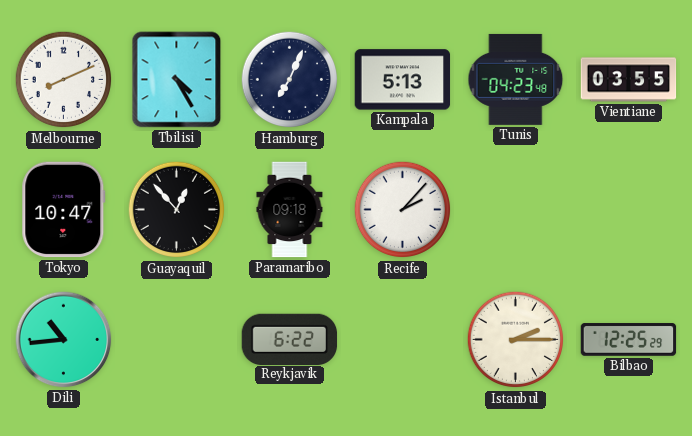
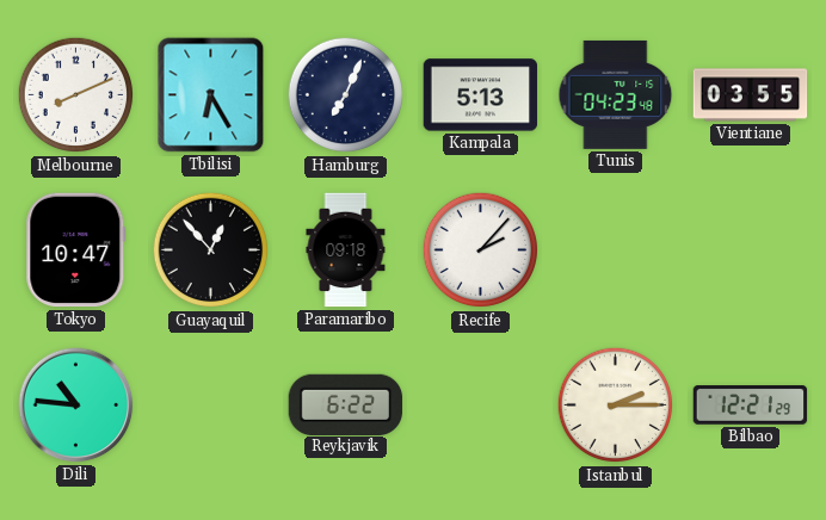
Tbilisi: 4:25 -> 6:25 (211, 95)
Dili: 10:44 -> 10:46 (76, 406)
Bilbao: 12:25 -> 12:21 (751, 406)
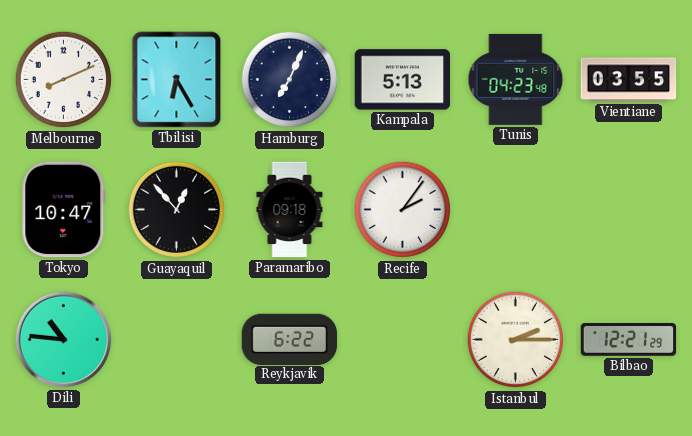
Recife: 2:07 -> 2:06 (403, 210)
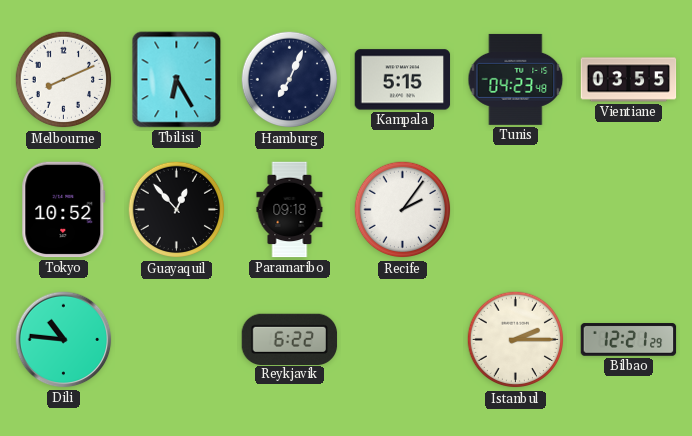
Kampala: 5:13 -> 5:15 (403, 80)
Tokyo: 10:47 -> 10:52 (64, 210)
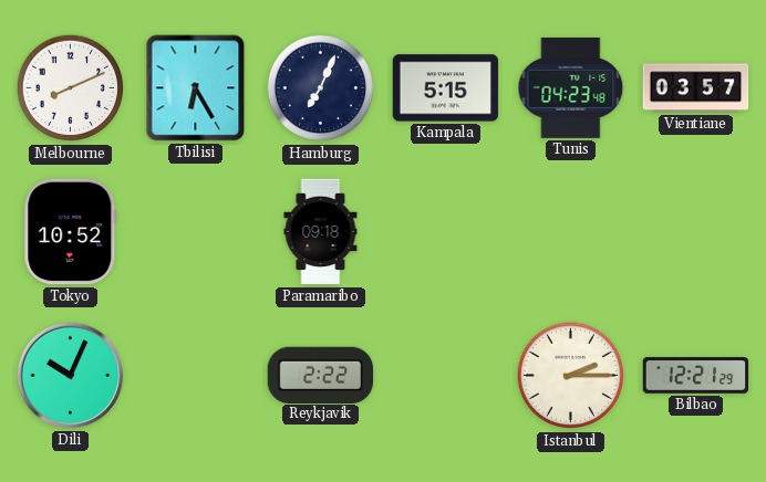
Vientiane: 03:55 -> 03:57 (696, 88)
Guayaquil: 12:53 -> none (177, 210)
Recife: 2:06 -> none (403, 210)
Dili: 10:46 -> 10:04 (71, 376)
Reykjavik: 6:22 -> 2:22 (321, 375)
